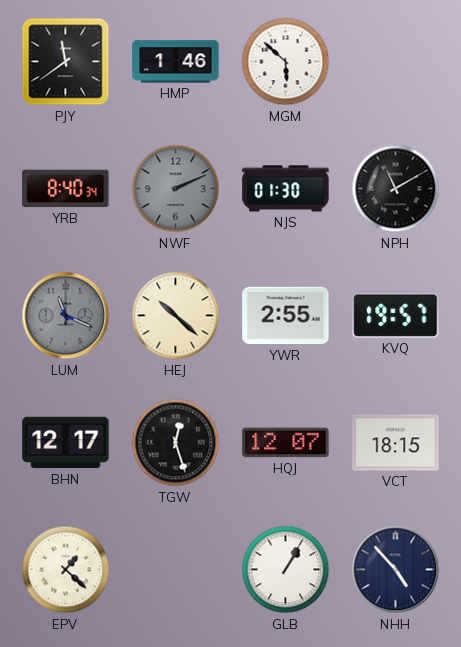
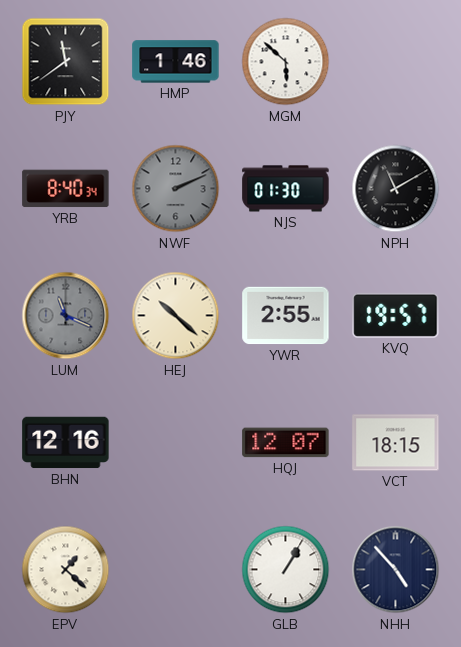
BHN: 12:17 -> 12:16 (66, 443)
TGW: 12:27 -> none (176, 443)
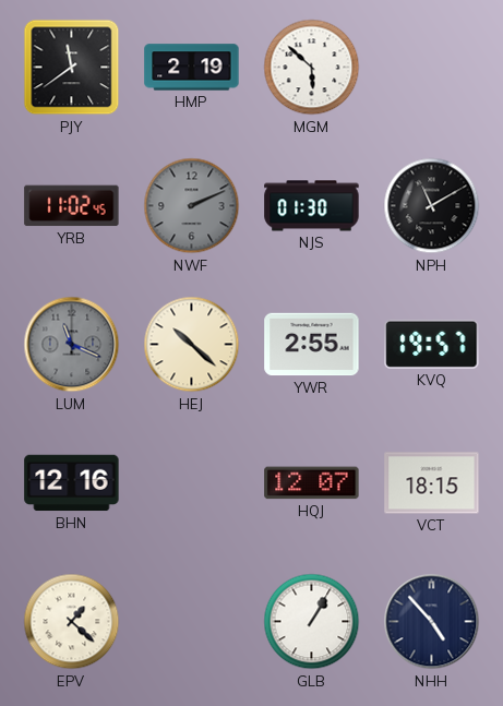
HMP: 1:46 -> 2:19 (192, 68)
YRB: 8:40 -> 11:02 (72, 206)
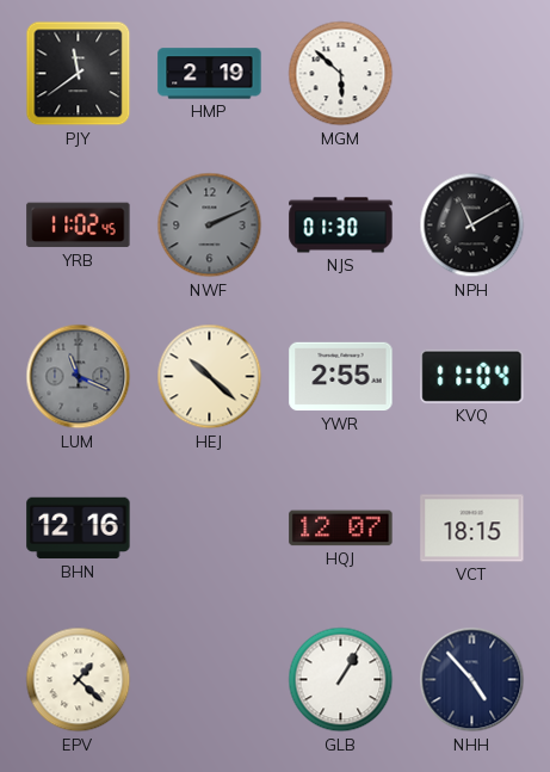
KVQ: 19:57 -> 11:04 (472, 376)
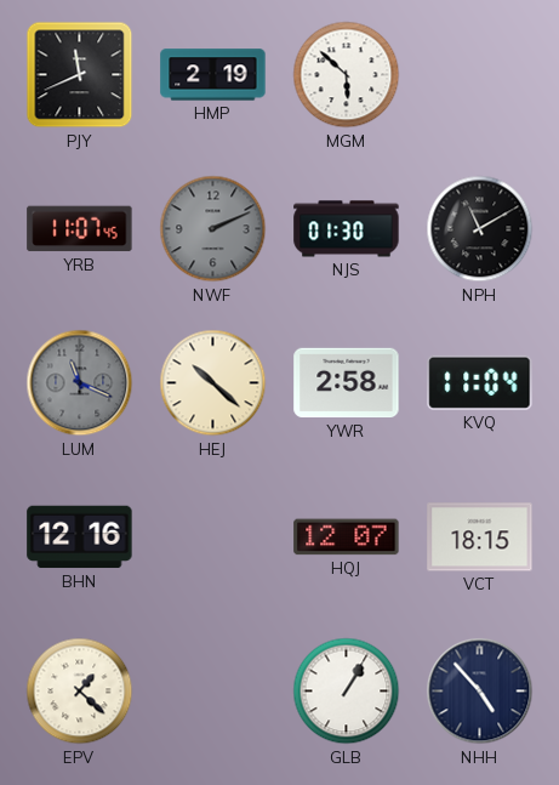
PJY: 11:39 -> 11:41 (80, 75)
YRB: 11:02 -> 11:07 (80, 229)
YWR: 2:55 -> 2:58 (347, 383)
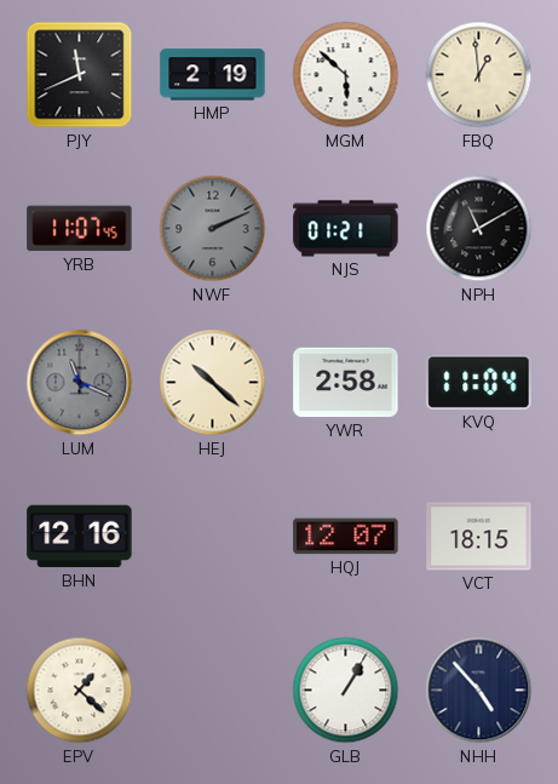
FBQ: none -> 12:59 (479, 75)
NJS: 01:30 -> 01:21 (346, 229)
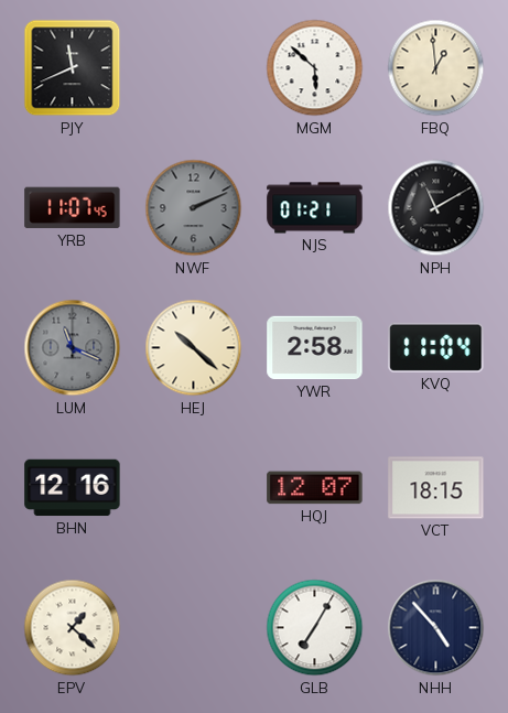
HMP: 2:19 -> none (213, 75)
GLB: 1:05 -> 7:05 (315, 628)
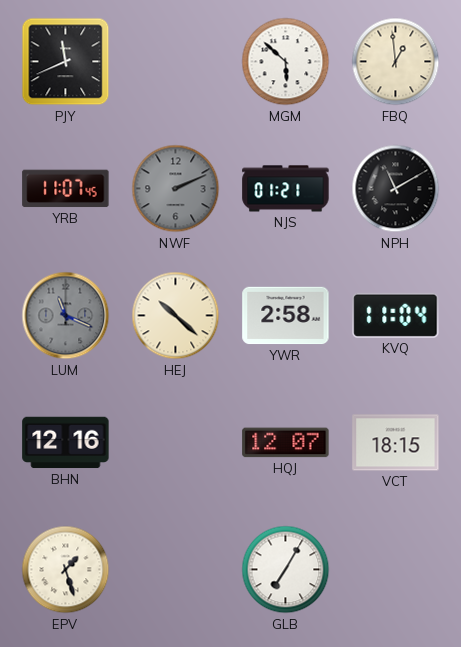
EPV: 1:22 -> 1:27 (66, 570)
NHH: 4:53 -> none (436, 628)
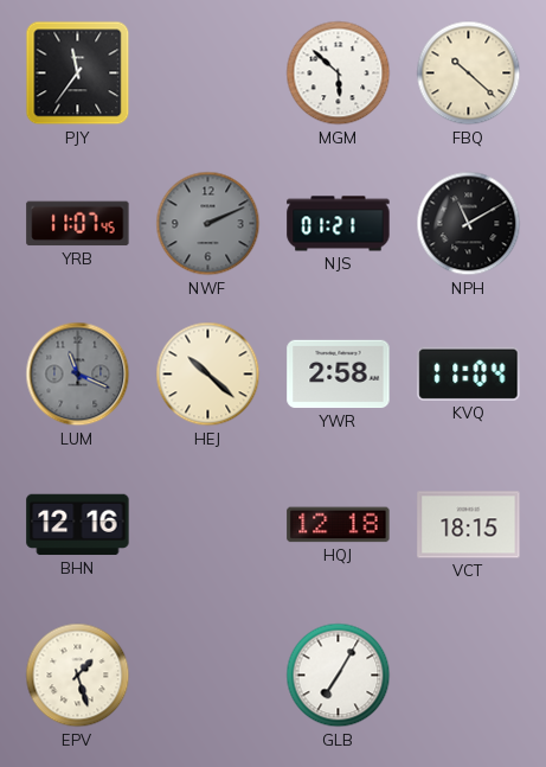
PJY: 11:41 -> 11:36 (78, 73)
FBQ: 12:59 -> 10:22 (469, 73)
HQJ: 12:07 -> 12:18 (339, 525)
